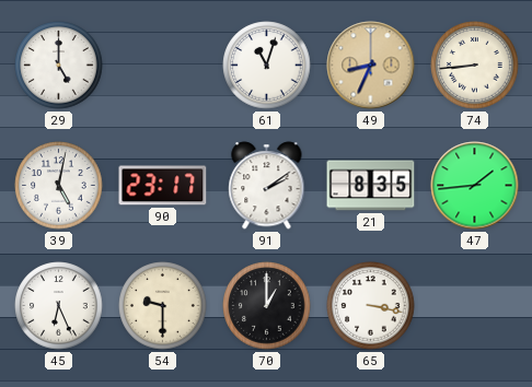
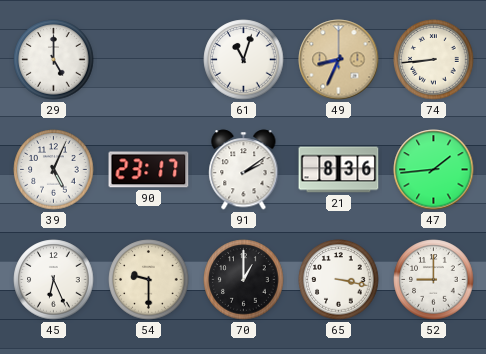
39: 5:02 -> 5:04 (54, 170)
21: 8:35 -> 8:36 (339, 170)
52: none -> 9:00 (434, 280)
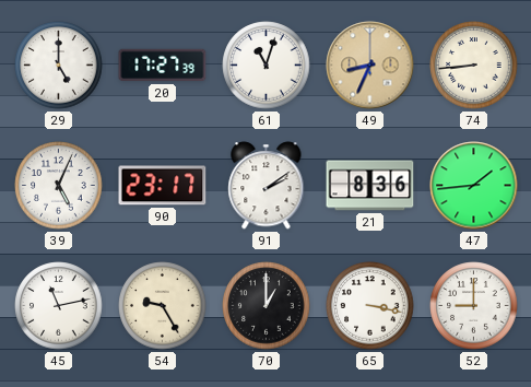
20: none -> 17:27 (163, 66)
45: 6:26 -> 11:13 (59, 306)
54: 9:30 -> 9:25 (163, 306)
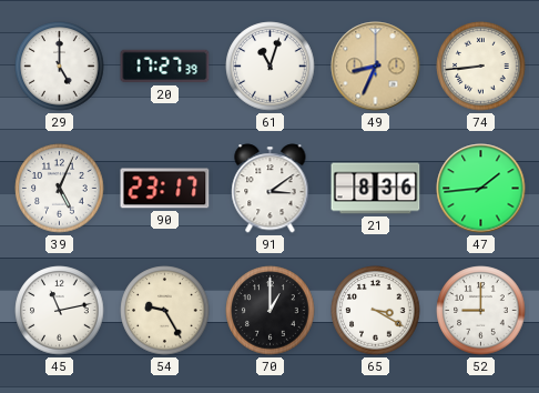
91: 2:09 -> 3:09 (271, 189)
65: 3:17 -> 3:20 (376, 311)
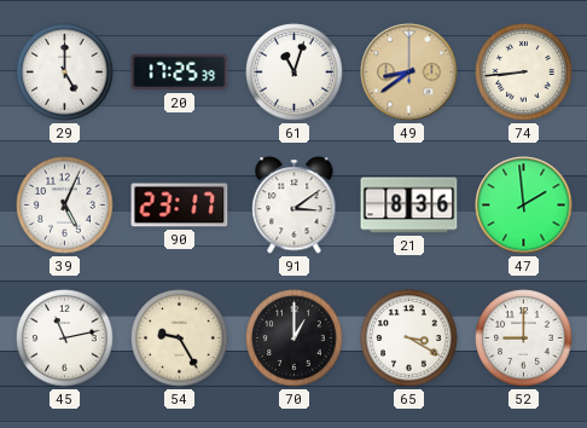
20: 17:27 -> 17:25 (180, 73)
49: 8:34 -> 8:39 (409, 73)
47: 1:44 -> 1:59 (524, 206)
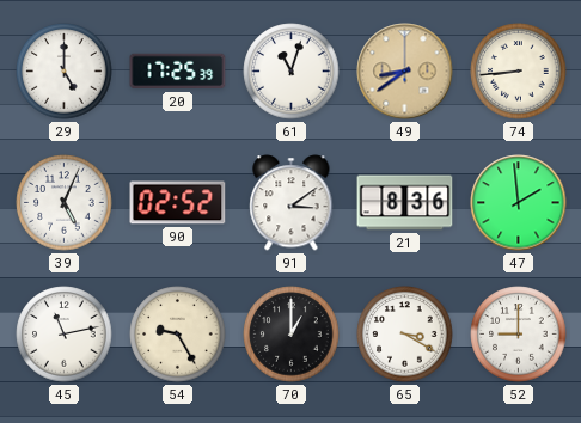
90: 23:17 -> 02:52 (178, 203)
